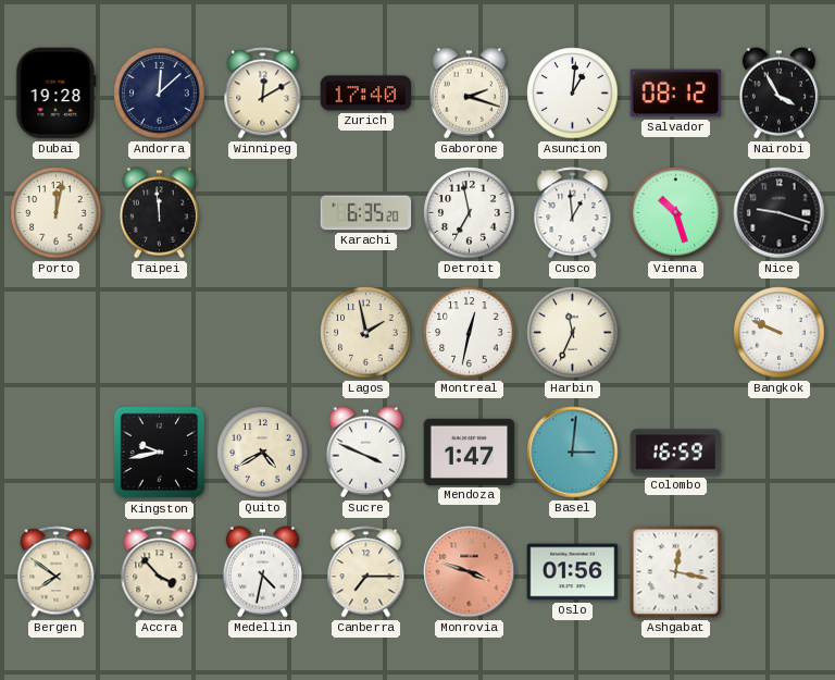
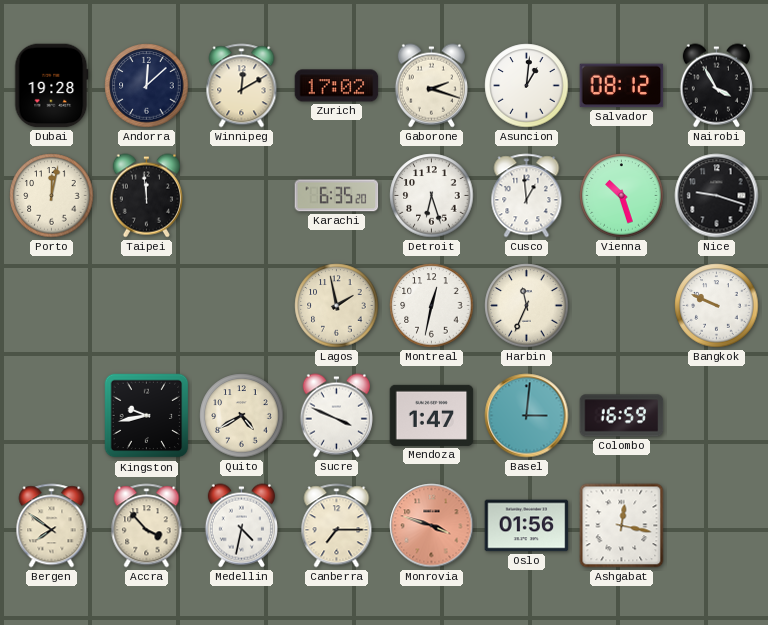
Zurich: 17:40 -> 17:02 (337, 86)
Detroit: 6:58 -> 6:27 (432, 196)
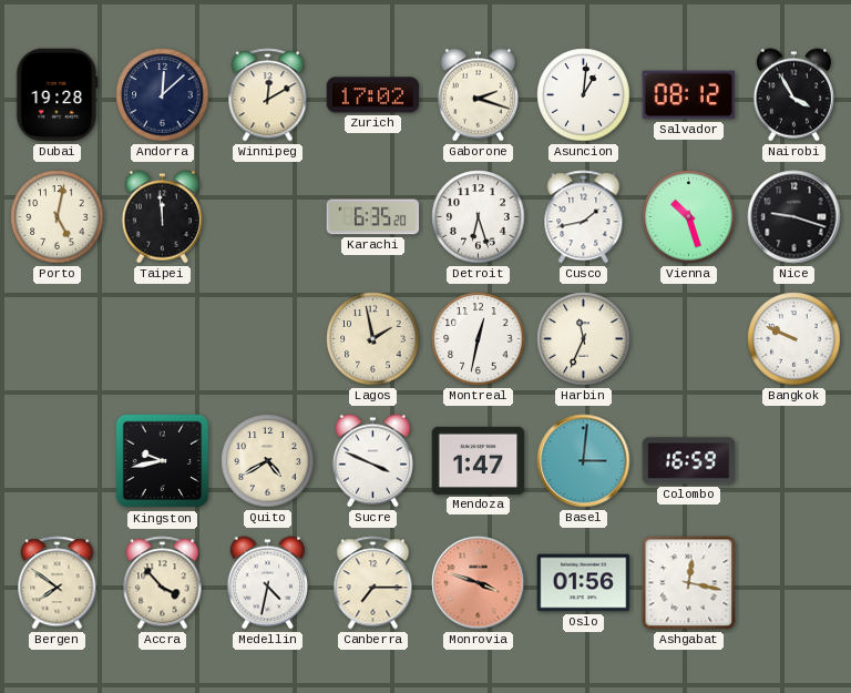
Porto: 12:02 -> 5:02 (58, 217)
Cusco: 12:59 -> 1:43 (584, 217)
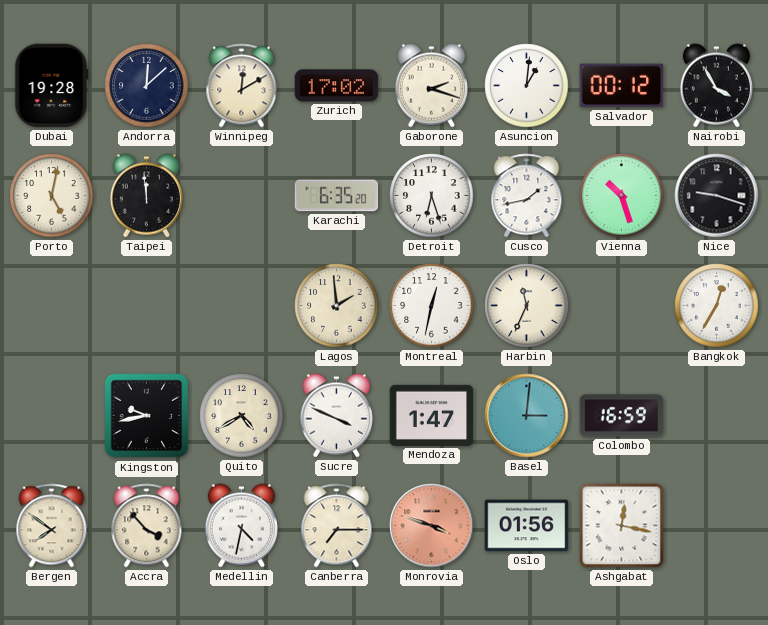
Salvador: 08:12 -> 00:12 (622, 86)
Lagos: 1:58 -> 1:59 (337, 306)
Bangkok: 9:49 -> 12:35 (717, 306)
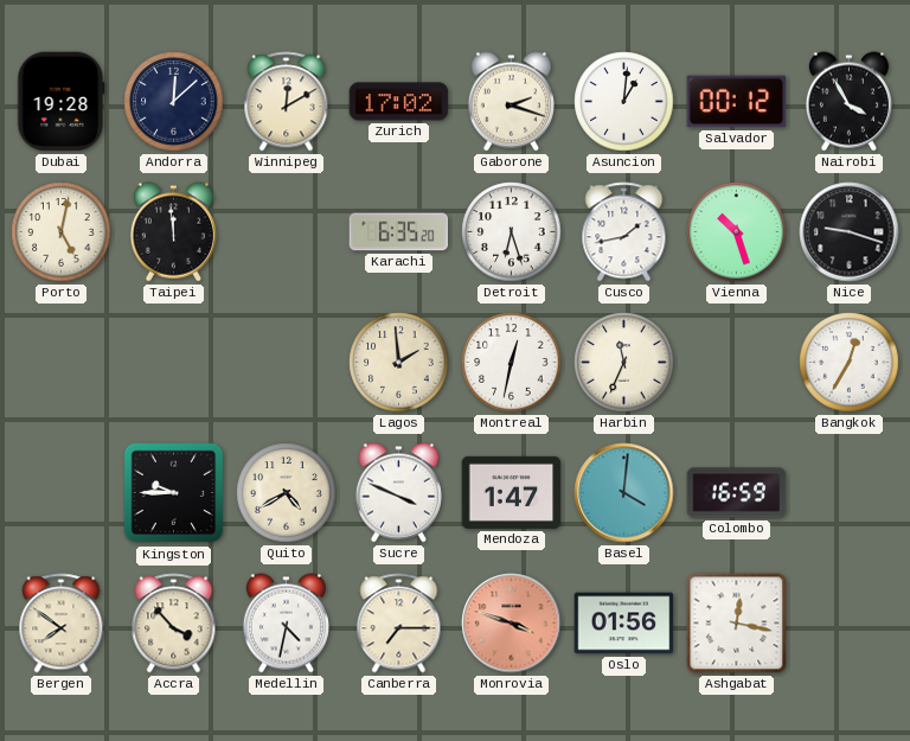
Kingston: 9:43 -> 9:45 (174, 493)
Basel: 3:01 -> 4:01 (624, 493)
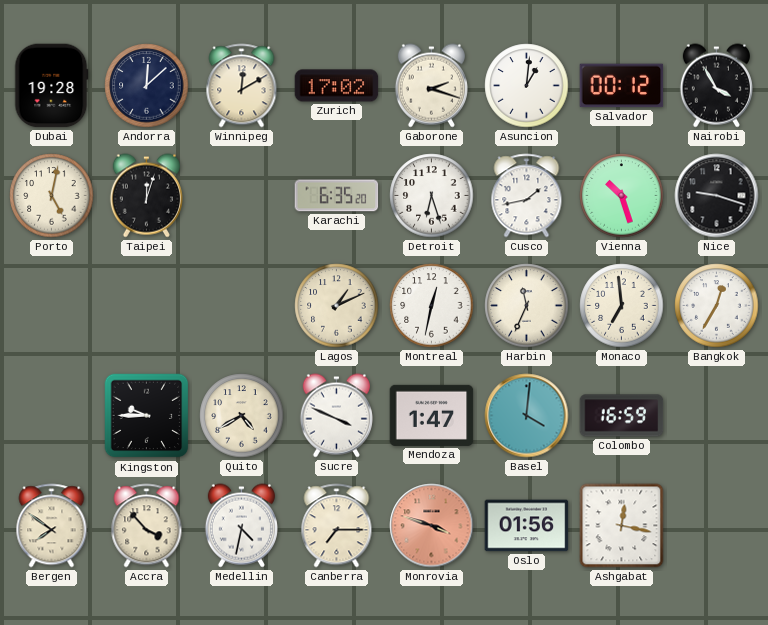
Taipei: 11:59 -> 12:03 (146, 196)
Lagos: 1:59 -> 1:11 (337, 306)
Monaco: none -> 6:59 (622, 306)
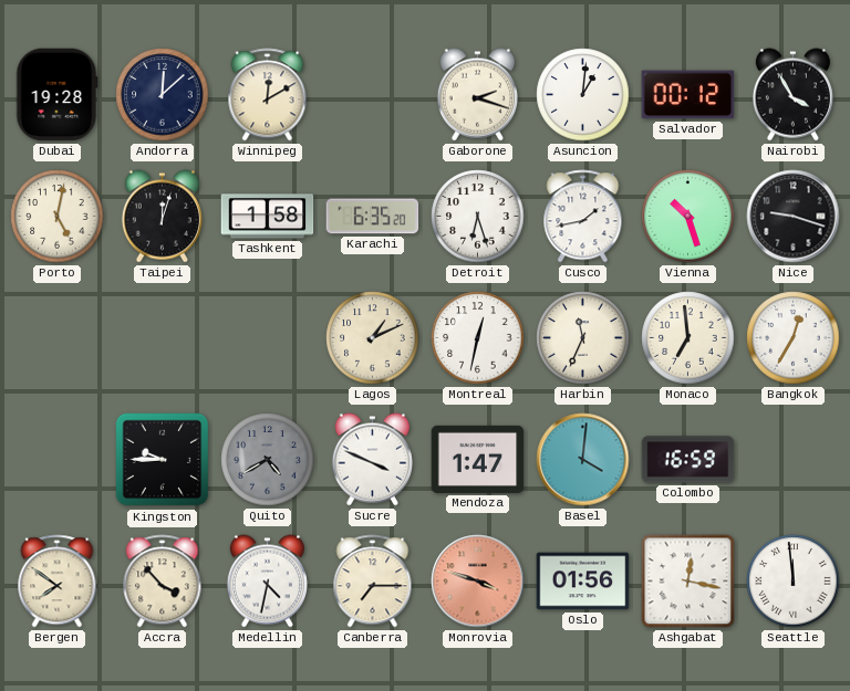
Zurich: 17:02 -> none (337, 86)
Tashkent: none -> 1:58 (268, 217)
Quito dial: cream -> grey (268, 460)
Seattle: none -> 11:59 (794, 582)
